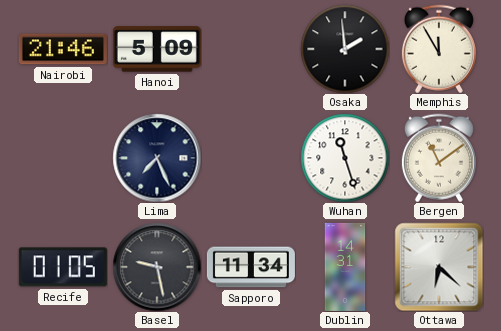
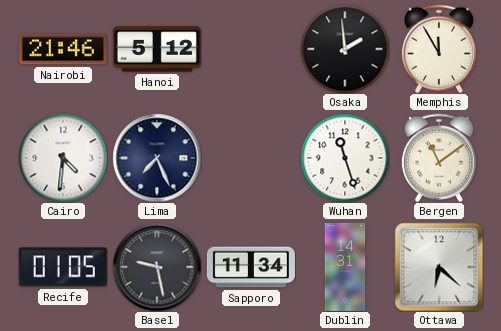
Hanoi: 5:09 -> 5:12 (157, 49)
Cairo: none -> 4:31 (63, 158)
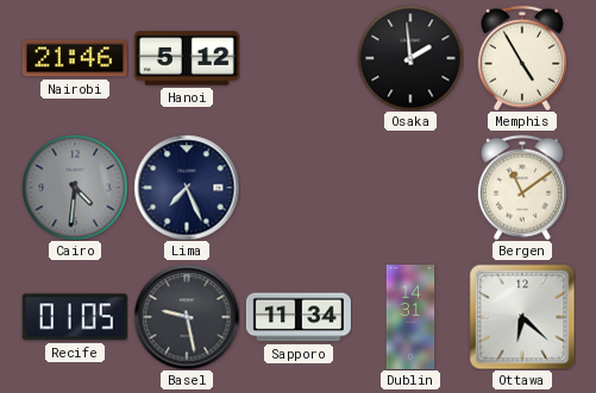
Memphis: 11:55 -> 4:55 (522, 58)
Cairo dial: white -> grey (75, 188)
Wuhan: 11:27 -> none (345, 158)
